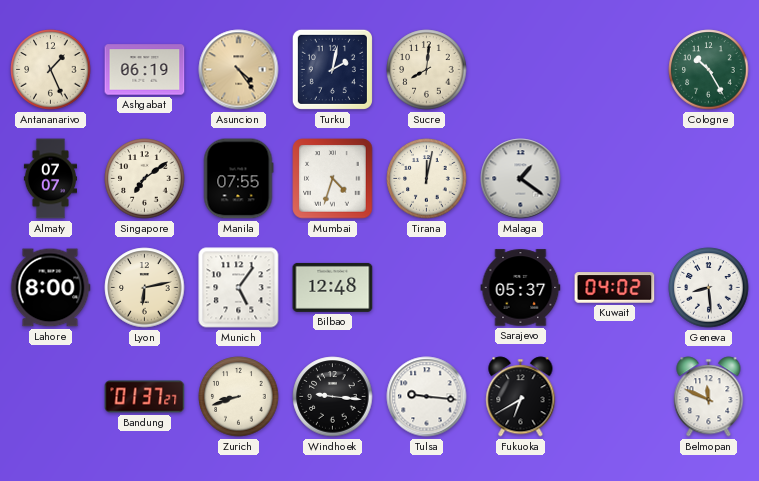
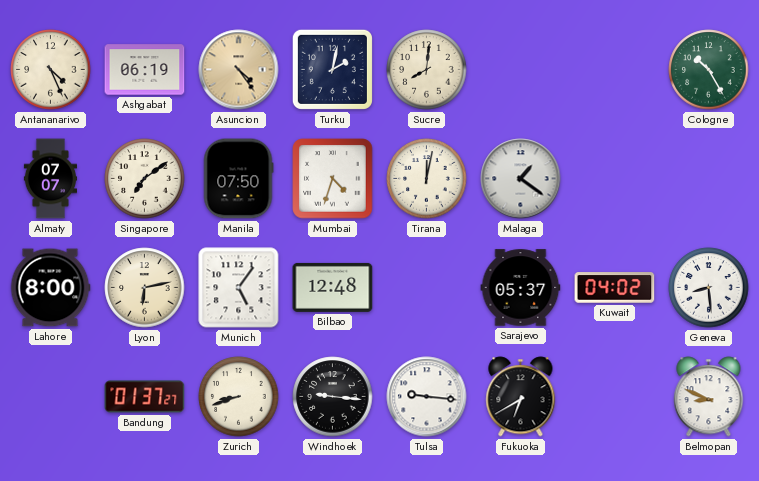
Antananarivo: 1:26 -> 4:26 (51, 70)
Manila: 07:55 -> 07:50 (238, 179)
Belmopan: 11:49 -> 8:49 (709, 397)
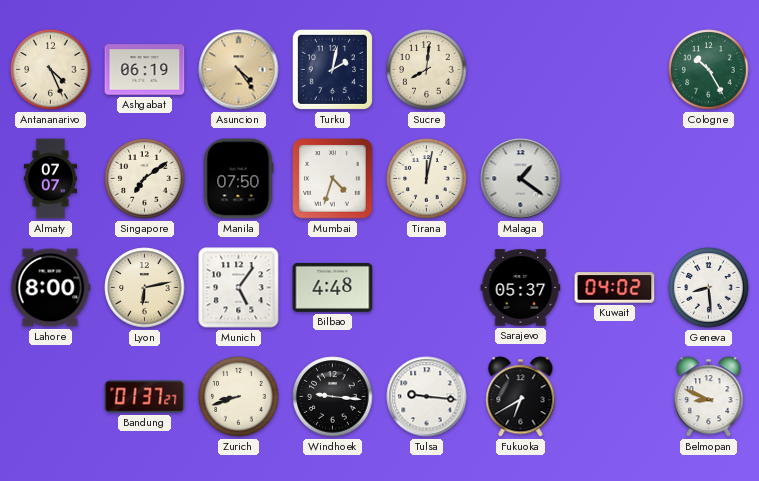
Bilbao: 12:48 -> 4:48 (333, 287)
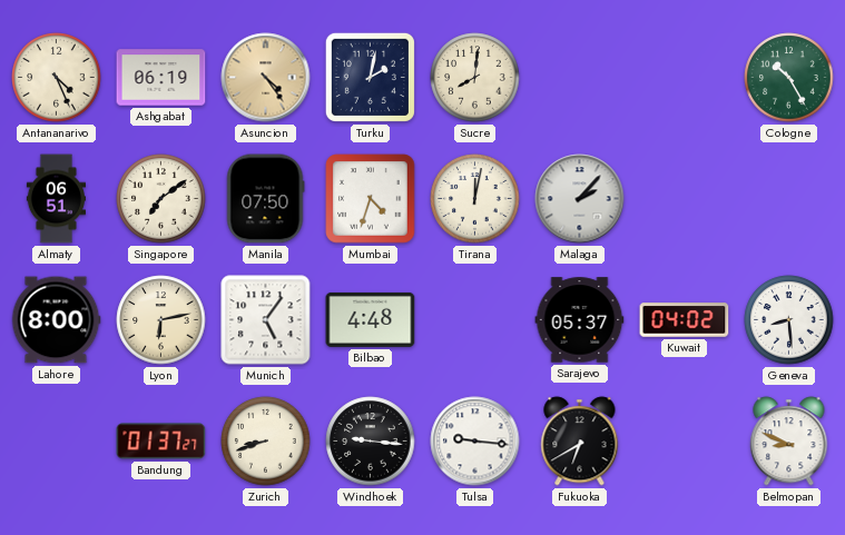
Almaty: 07:07 -> 06:51 (56, 199)
Malaga: 1:21 -> 2:07 (580, 199)
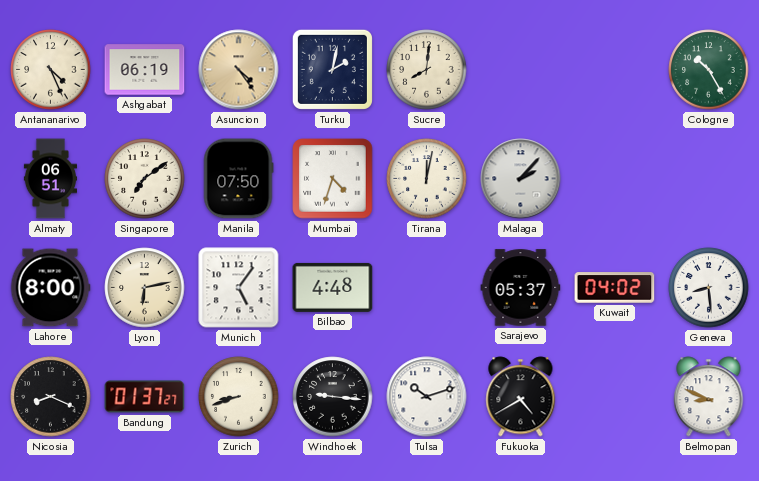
Nicosia: none -> 8:19 (51, 397)
Tulsa: 9:16 -> 10:12 (427, 397)
Fukuoka: 6:40 -> 4:40 (521, 397)
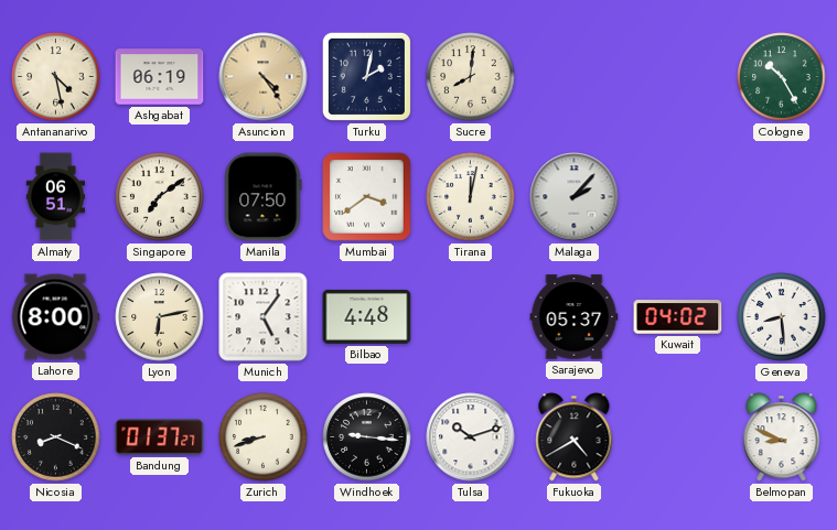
Antananarivo: 4:26 -> 4:28 (56, 77)
Mumbai: 4:33 -> 3:39 (367, 197)
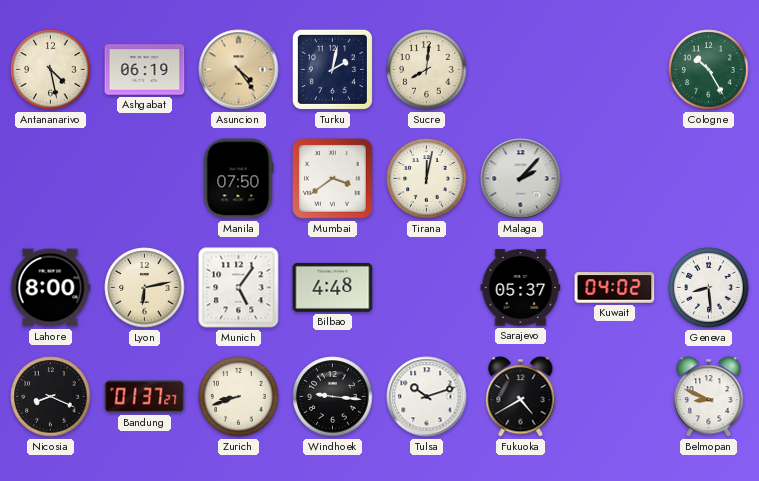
Almaty: 06:51 -> none (55, 197)
Singapore: 7:09 -> none (160, 197)
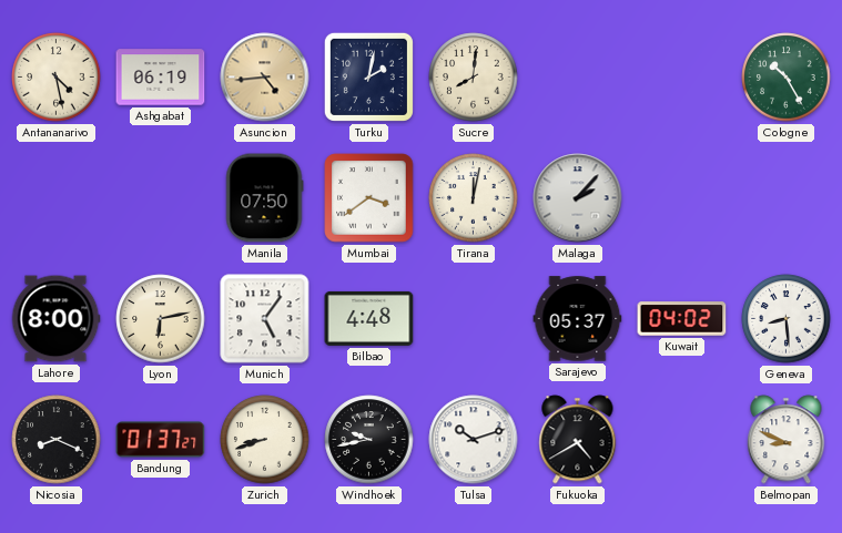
Asuncion: 4:24 -> 4:44 (265, 78)
Windhoek: 9:16 -> 9:43 (369, 440)
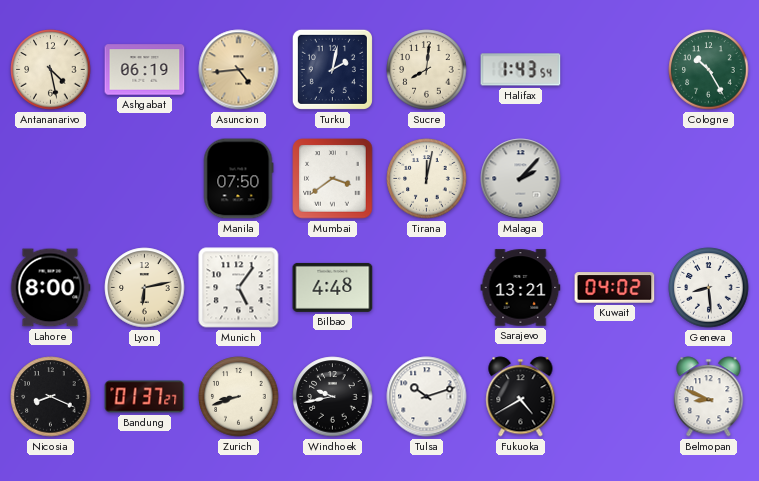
Halifax: none -> 1:43 (521, 70)
Sarajevo: 05:37 -> 13:21 (521, 288)
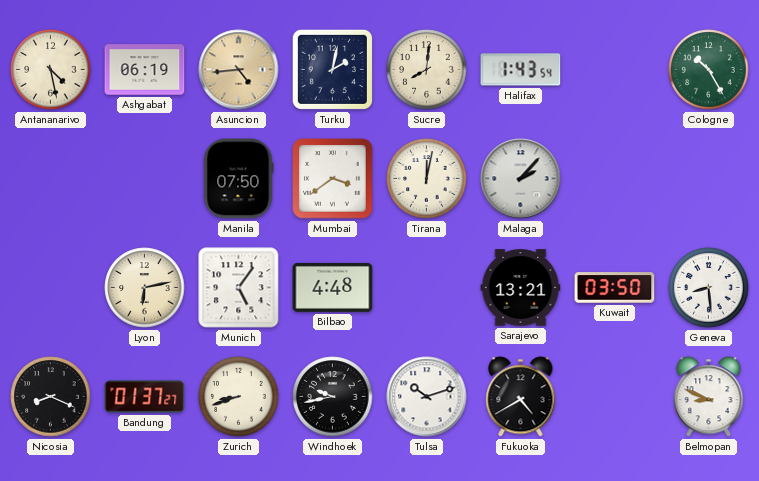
Lahore: 8:00 -> none (50, 288)
Kuwait: 04:02 -> 03:50 (615, 288)
